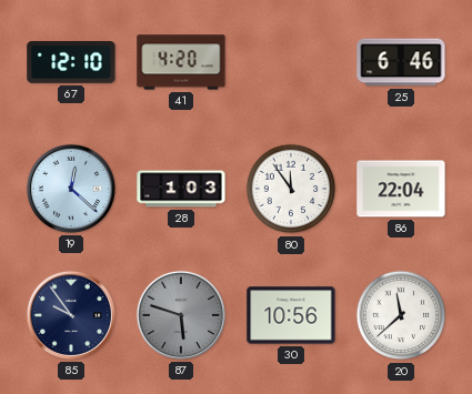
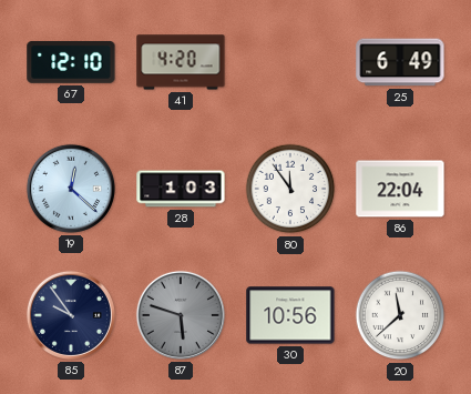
25: 6:46 -> 6:49 (400, 62)
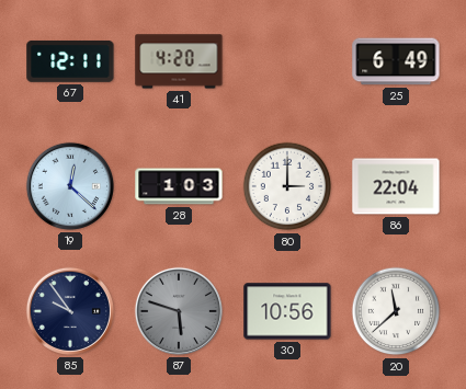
67: 12:10 -> 12:11 (70, 61)
80: 11:54 -> 3:00 (287, 186)
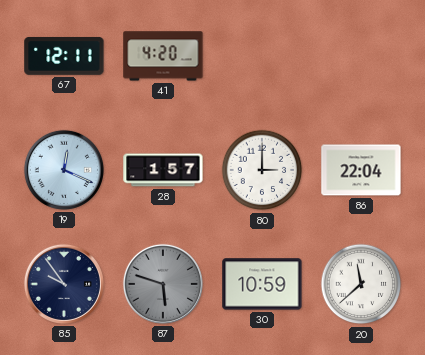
25: 6:49 -> none (396, 61)
19: 12:22 -> 12:19 (64, 170)
28: 1:03 -> 1:57 (163, 170)
30: 10:56 -> 10:59 (262, 284)
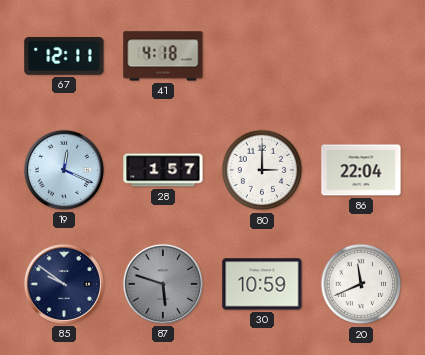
41: 4:20 -> 4:18 (163, 56)
85: 9:54 -> 9:51 (64, 284)
20: 11:38 -> 11:41 (361, 284)
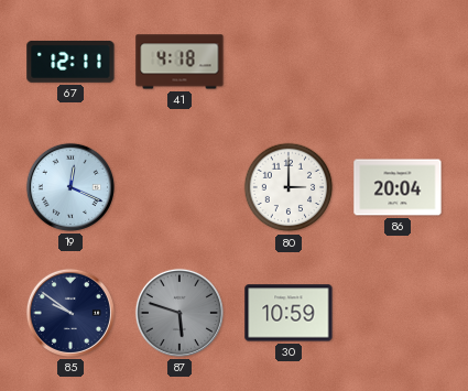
28: 1:57 -> none (163, 170)
86: 22:04 -> 20:04 (398, 187)
20: 11:41 -> none (361, 284)
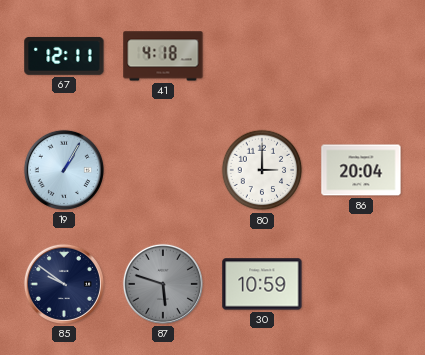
19: 12:19 -> 1:05 (64, 170)
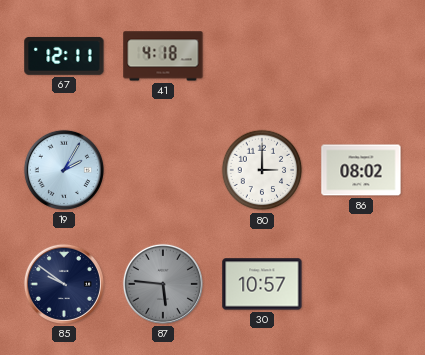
19: 1:05 -> 2:05 (64, 170)
86: 20:04 -> 08:02 (361, 170)
87: 5:48 -> 5:46 (163, 284)
30: 10:59 -> 10:57 (262, 284)
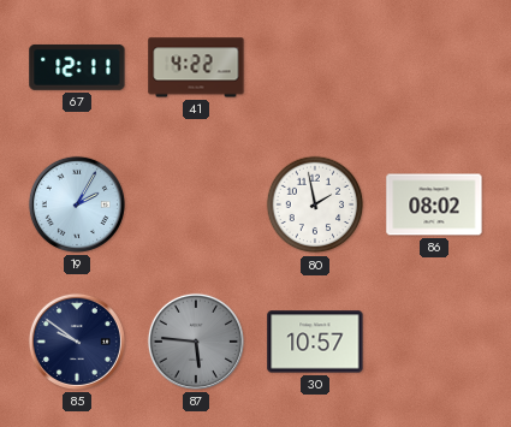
41: 4:18 -> 4:22 (196, 67)
80: 3:00 -> 1:58 (315, 204)
